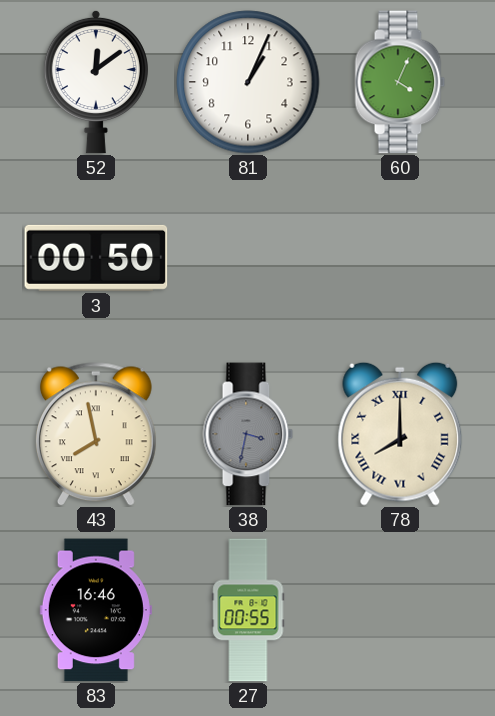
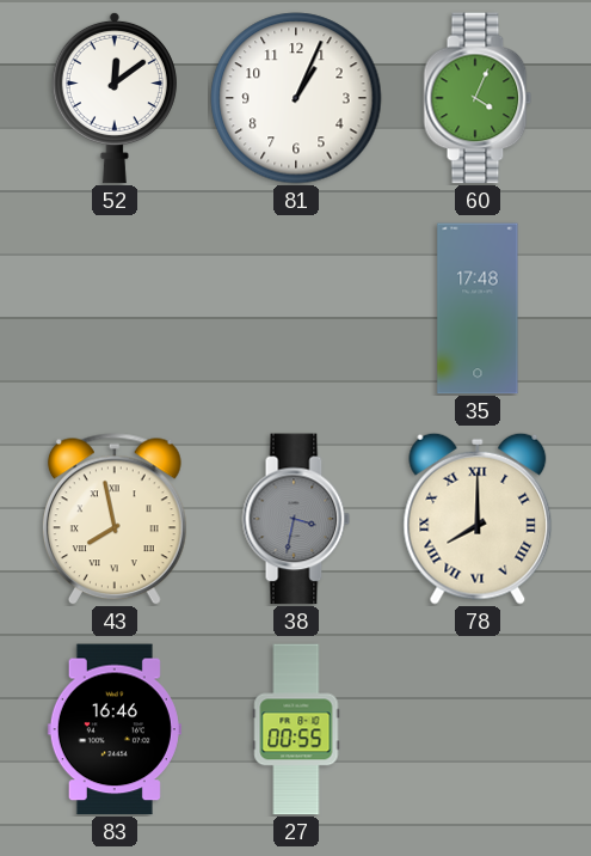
3: 00:50 -> none (96, 258)
35: none -> 17:48 (478, 308)
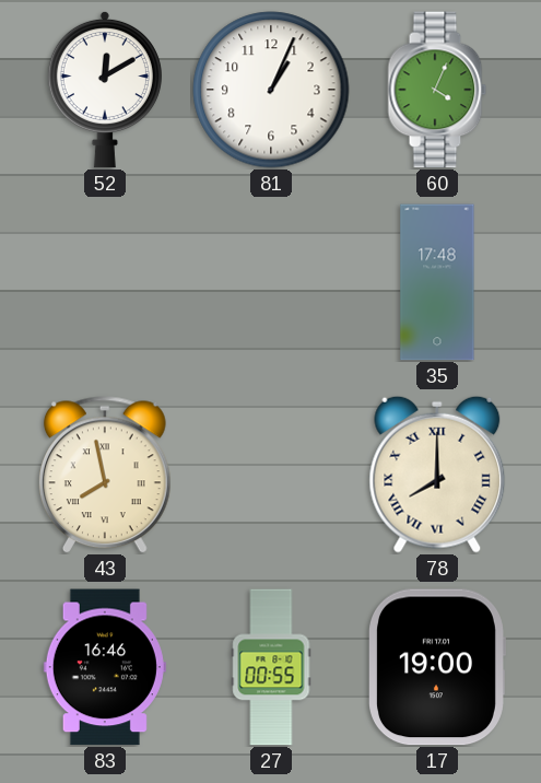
52: 12:09 -> 12:10 (105, 90)
38: 3:32 -> none (296, 519)
17: none -> 19:00 (437, 667)
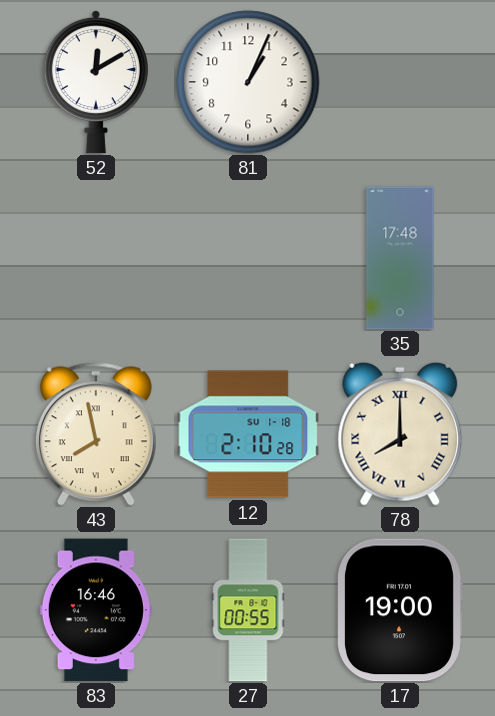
60: 4:04 -> none (437, 90)
12: none -> 2:10 (248, 434)
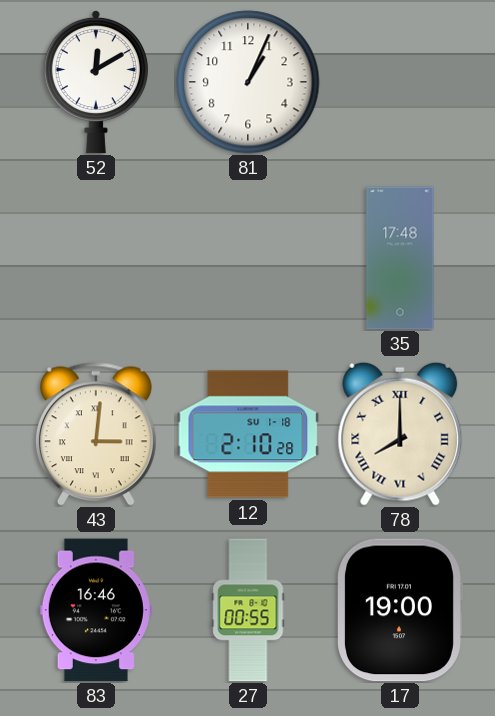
43: 7:58 -> 3:01 (96, 434)
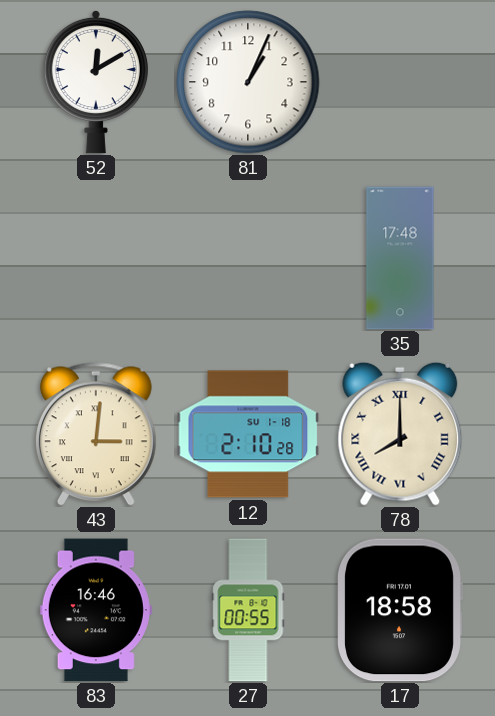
17: 19:00 -> 18:58 (400, 610)
